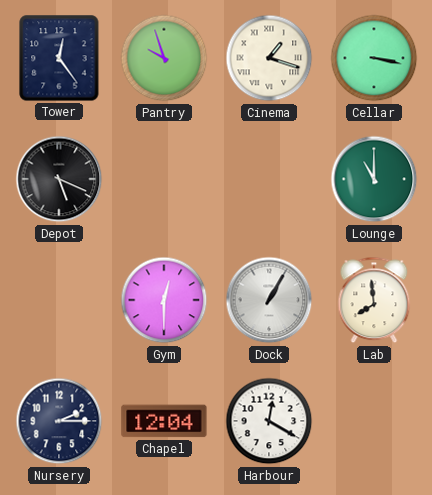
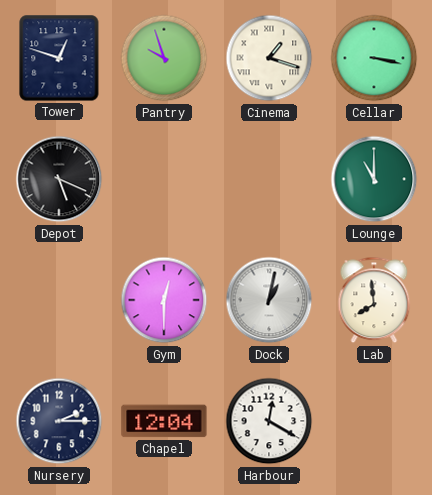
Tower: 12:24 -> 12:48 (59, 58)
Dock: 1:05 -> 1:02 (269, 300)
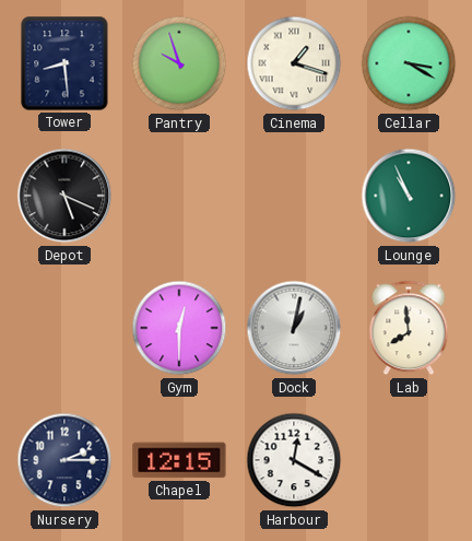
Tower: 12:48 -> 8:29 (64, 63)
Cellar: 3:17 -> 3:20 (409, 63)
Lounge: 11:00 -> 10:56 (409, 196)
Chapel: 12:04 -> 12:15 (179, 460)
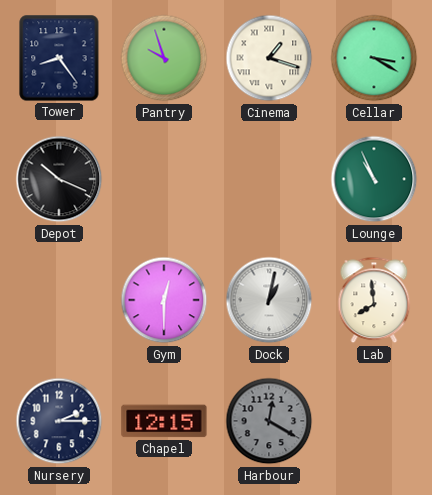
Tower: 8:29 -> 8:24 (59, 58)
Depot: 5:19 -> 10:19 (59, 179)
Harbour dial: white -> grey (269, 421)
